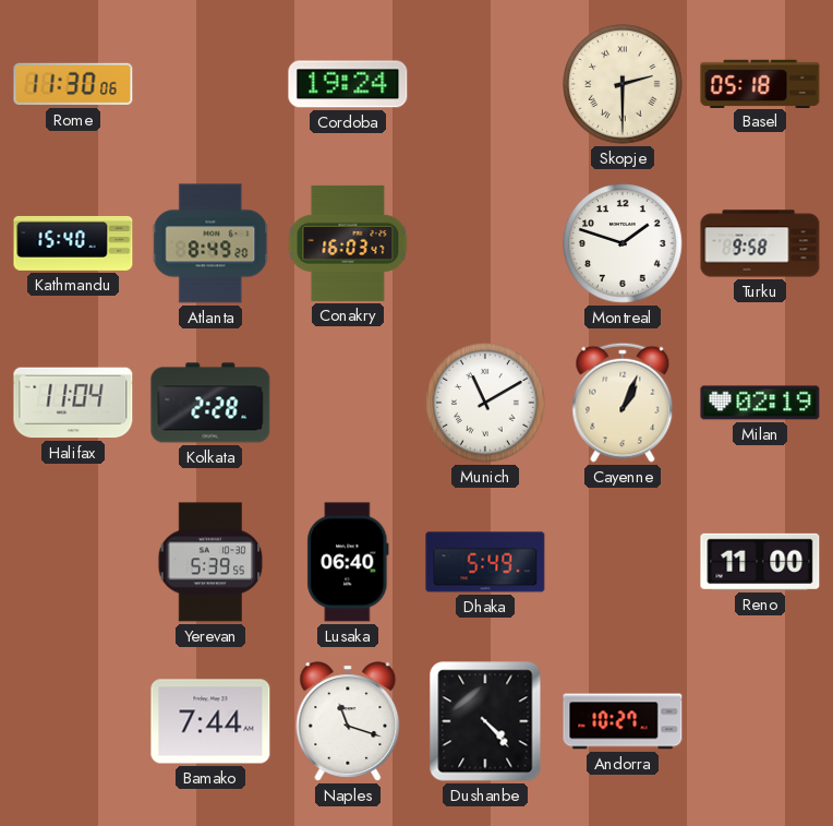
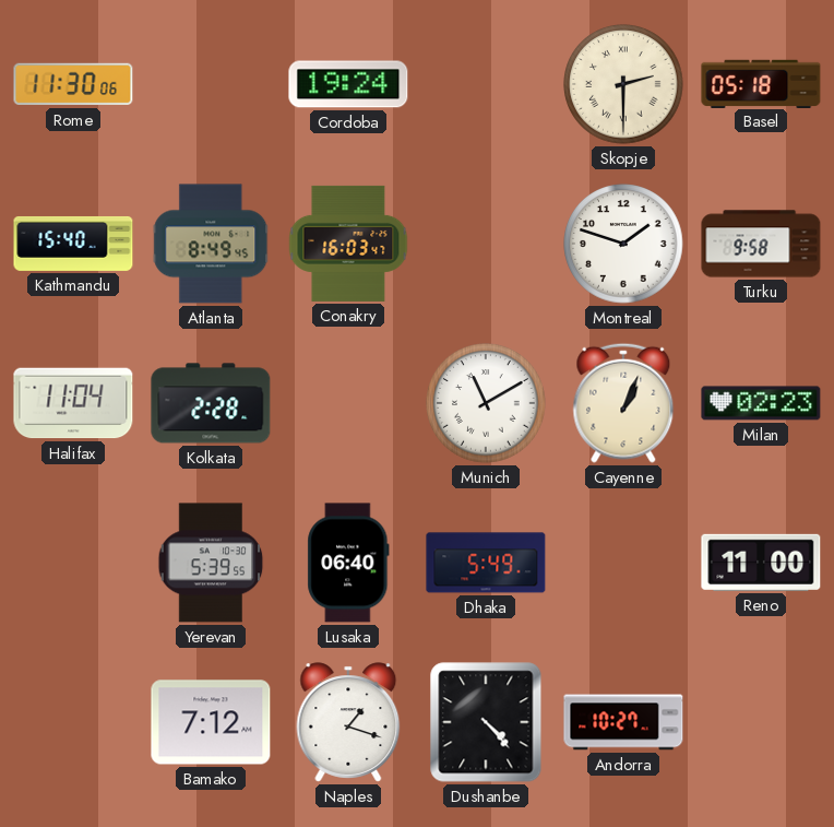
Atlanta: 8:49:20 -> 8:49:45 (211, 244)
Milan: 02:19 -> 02:23 (761, 403)
Bamako: 7:44 -> 7:12 (211, 722)
Naples: 11:18 -> 1:18 (348, 722)
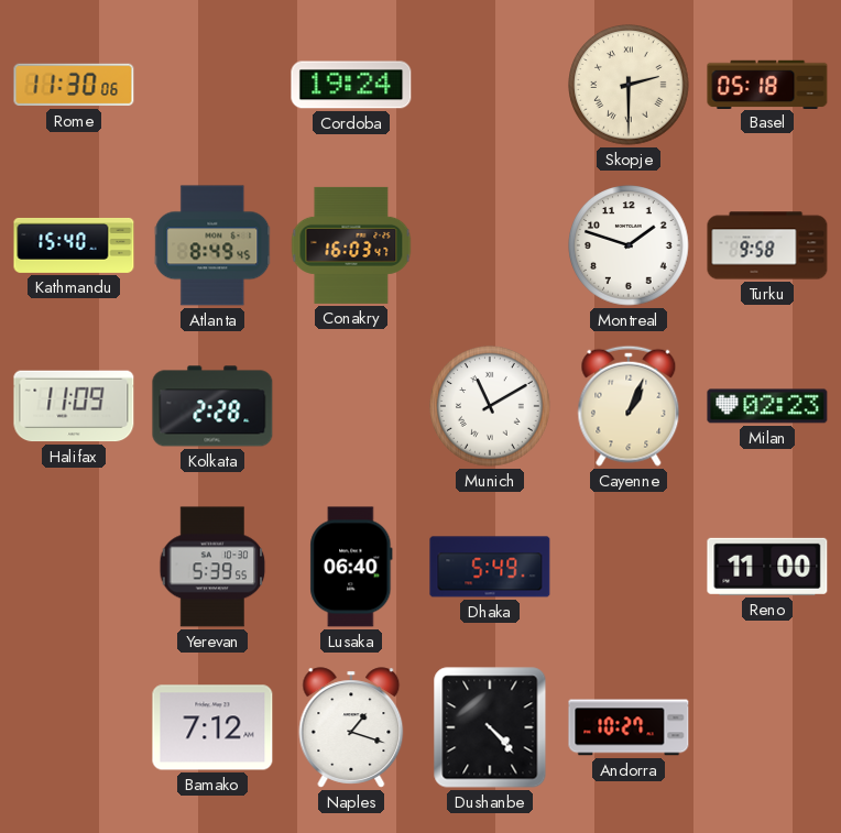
Halifax: 11:04 -> 11:09 (74, 406)
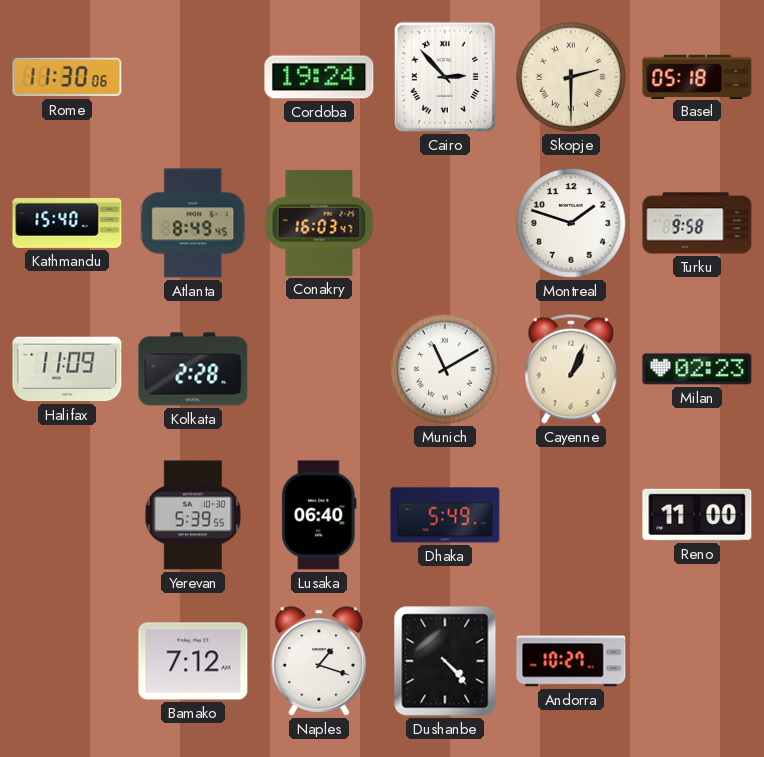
Cairo: none -> 2:53 (445, 77)
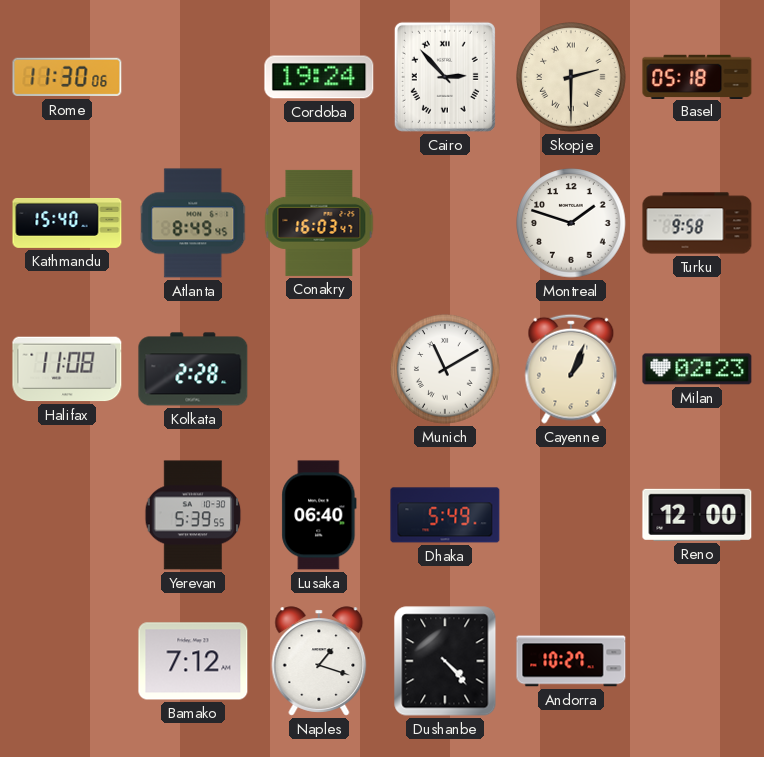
Halifax: 11:09 -> 11:08 (67, 369)
Reno: 11:00 -> 12:00 (697, 515)
